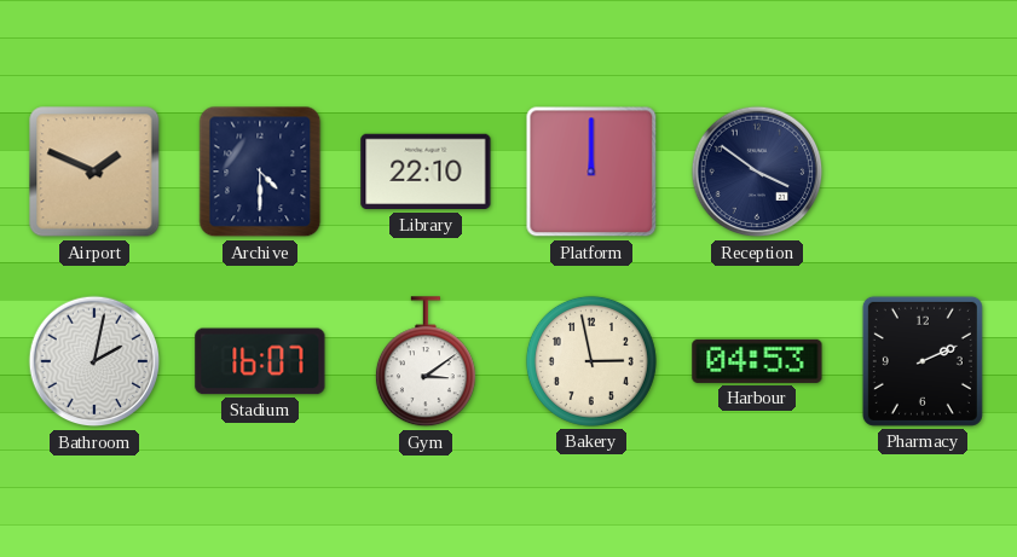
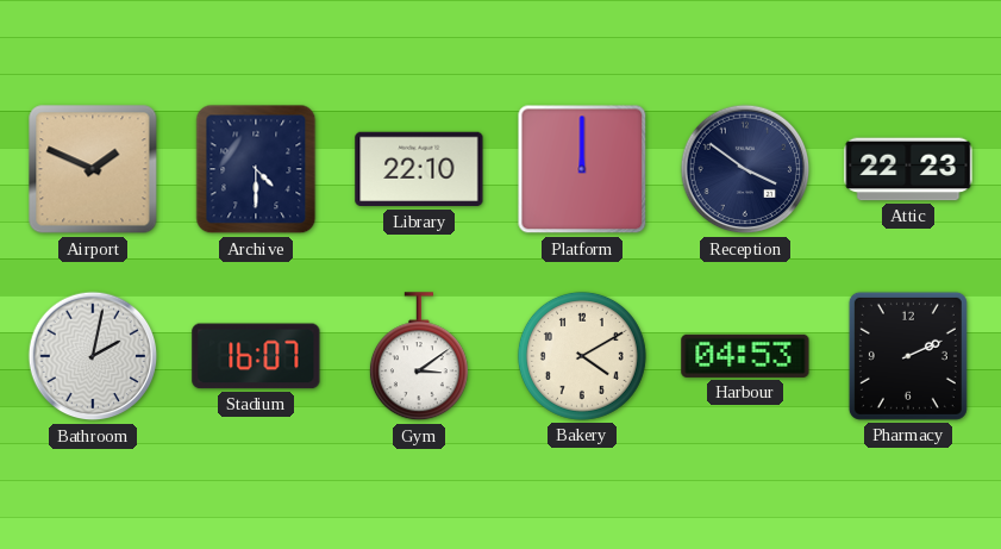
Attic: none -> 22:23 (908, 169)
Bakery: 2:58 -> 4:10 (582, 356)
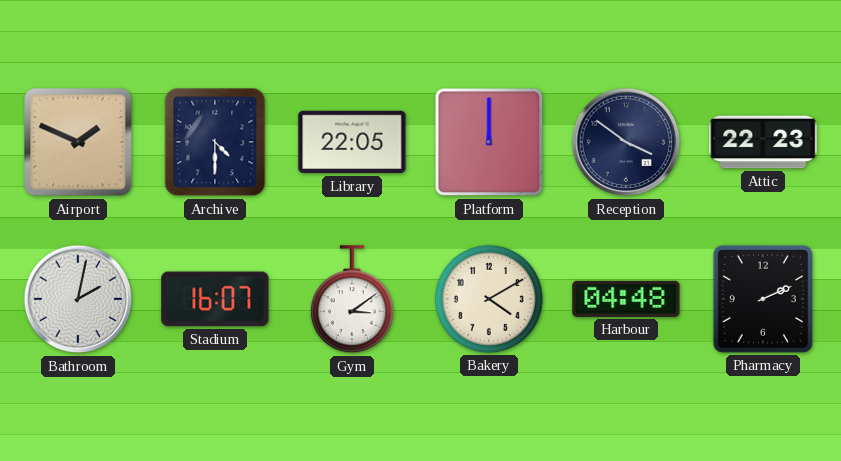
Library: 22:10 -> 22:05 (352, 142)
Harbour: 04:53 -> 04:48 (626, 299)
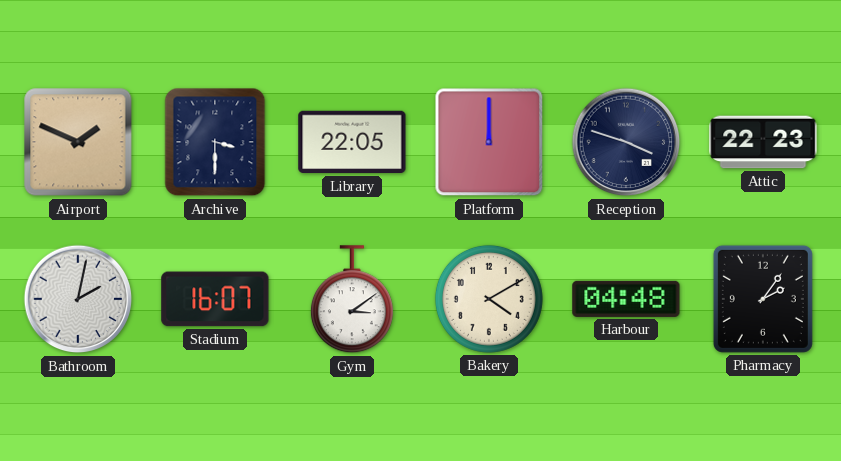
Archive: 4:30 -> 3:30 (215, 142)
Reception: 3:51 -> 3:48 (626, 142)
Pharmacy: 2:11 -> 2:06 (763, 299)
